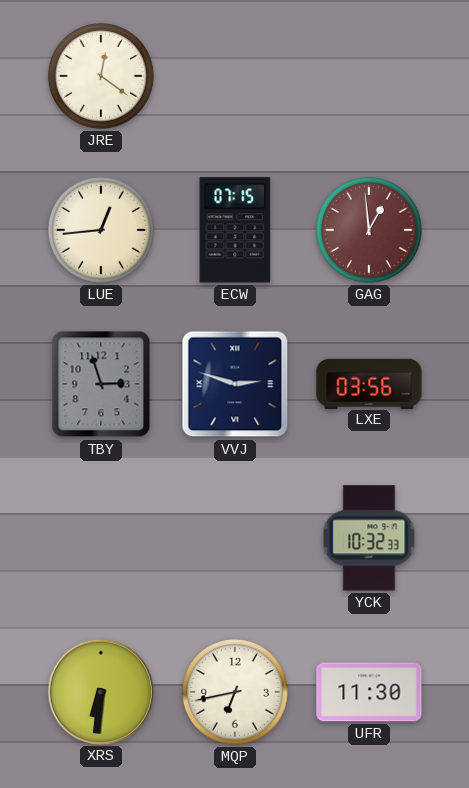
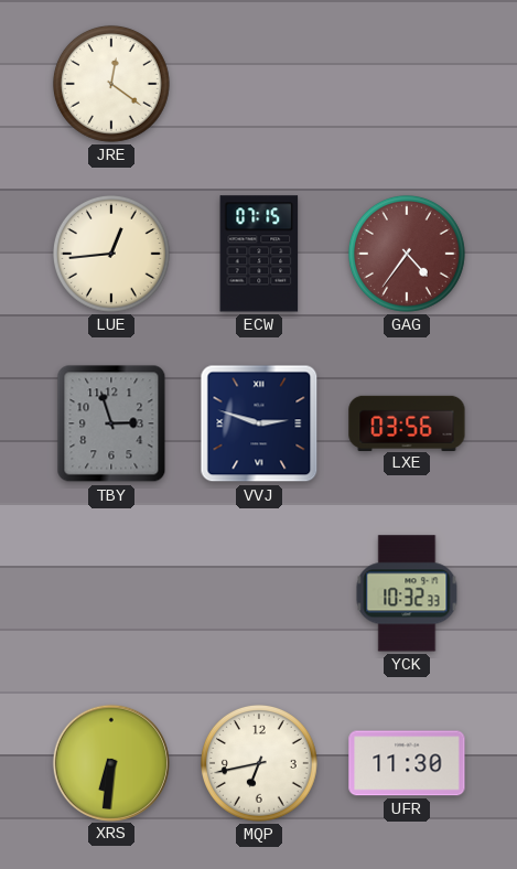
GAG: 12:59 -> 4:36 (407, 254)
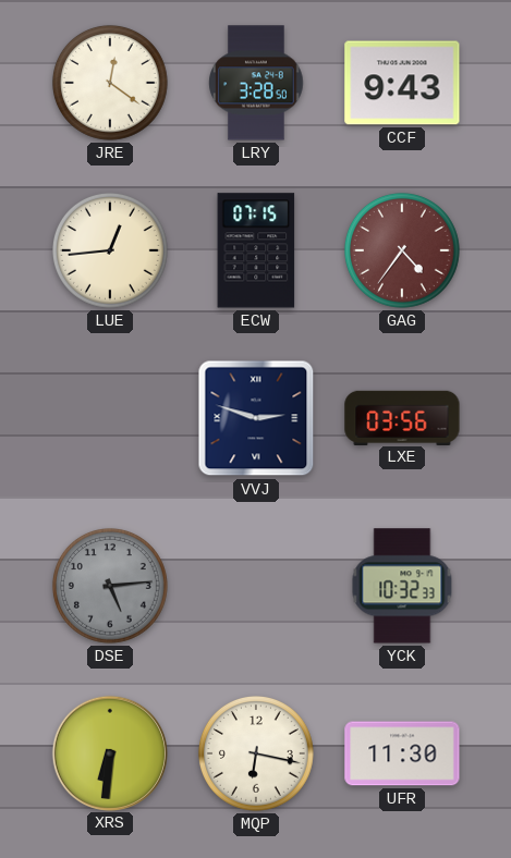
LRY: none -> 3:28 (256, 83)
CCF: none -> 9:43 (402, 83)
TBY: 2:57 -> none (111, 423)
DSE: none -> 5:14 (110, 586)
MQP: 6:43 -> 6:17 (256, 753)
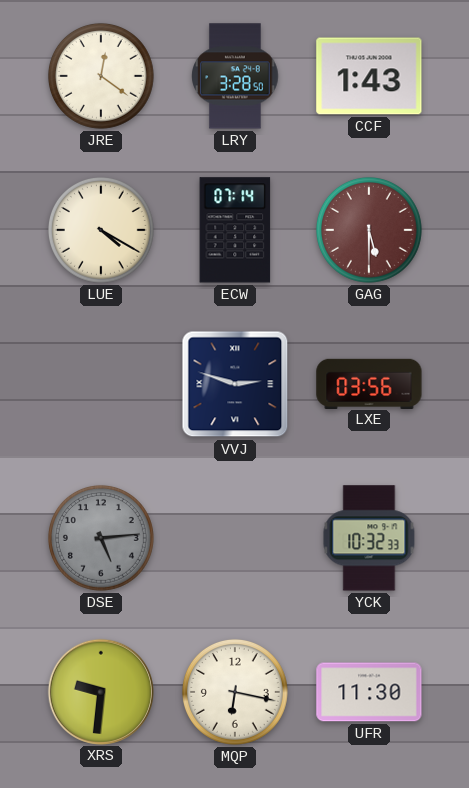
CCF: 9:43 -> 1:43 (369, 76)
LUE: 12:44 -> 4:20 (101, 230)
ECW: 07:15 -> 07:14 (235, 230)
GAG: 4:36 -> 5:30 (369, 230)
XRS: 6:31 -> 9:31 (100, 691)
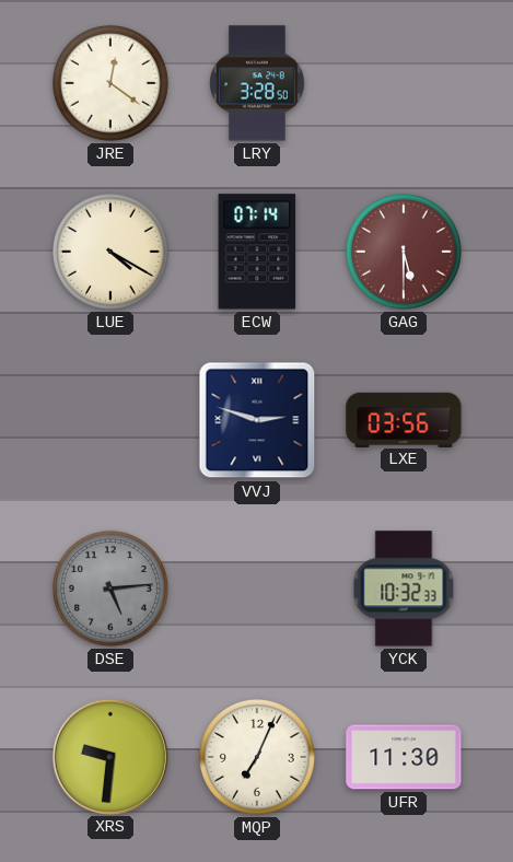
CCF: 1:43 -> none (369, 76)
MQP: 6:17 -> 7:04 (257, 757)
